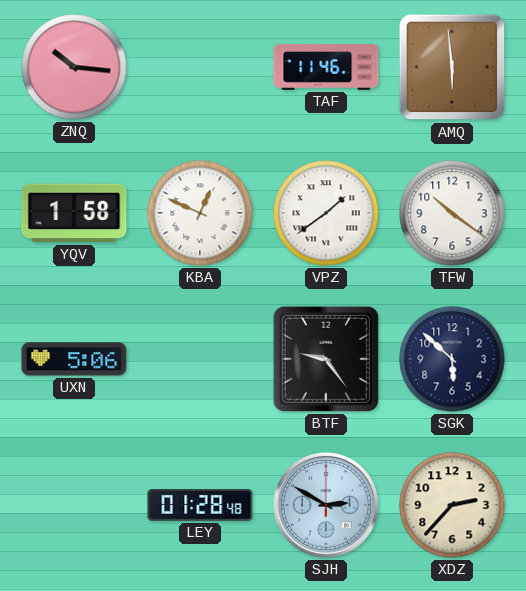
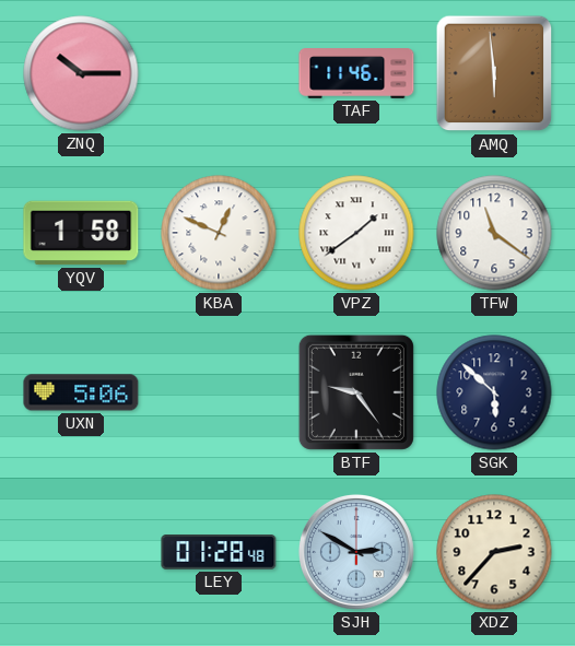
ZNQ: 10:16 -> 10:15 (81, 73)
TFW: 10:21 -> 11:21 (494, 233)
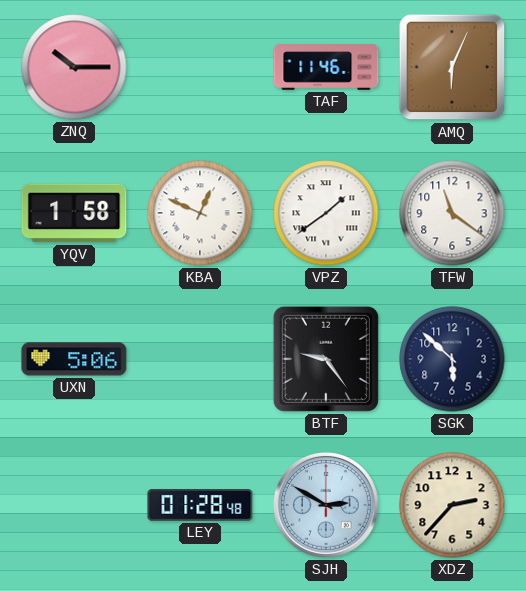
AMQ: 5:59 -> 6:04 (452, 67)
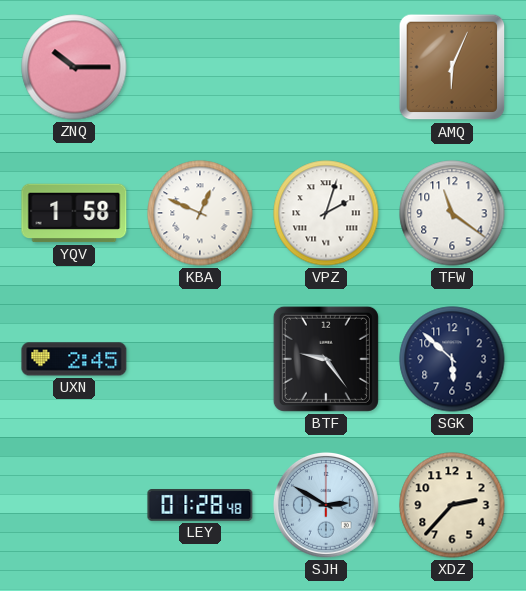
TAF: 11:46 -> none (326, 67)
VPZ: 1:39 -> 2:03 (326, 213)
UXN: 5:06 -> 2:45 (74, 359)
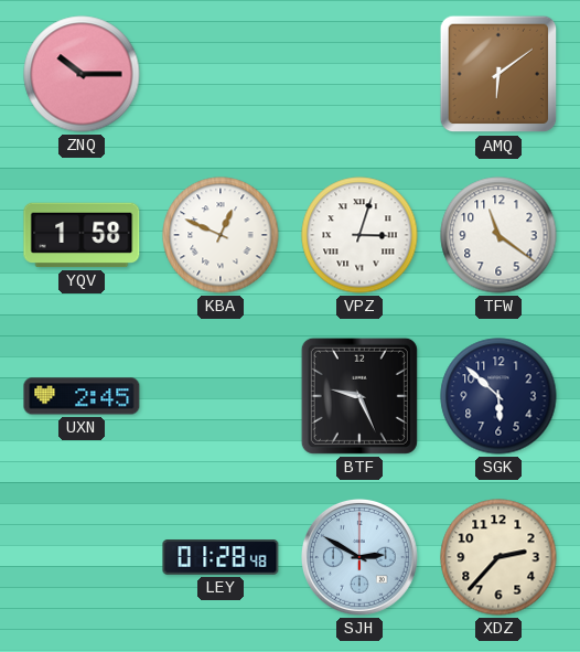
AMQ: 6:04 -> 6:09 (498, 74)
VPZ: 2:03 -> 3:03 (359, 235)
BTF: 9:24 -> 9:26 (359, 396)
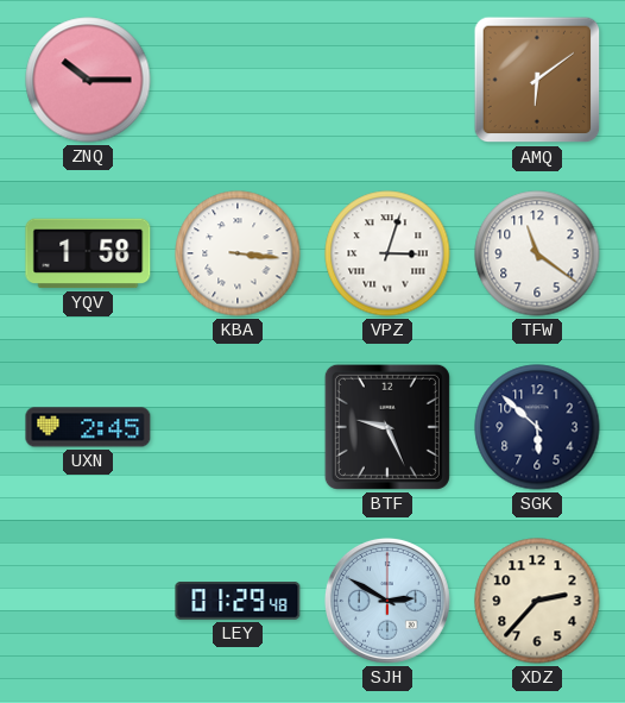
KBA: 12:49 -> 3:16 (238, 253)
LEY: 01:28 -> 01:29 (238, 601)
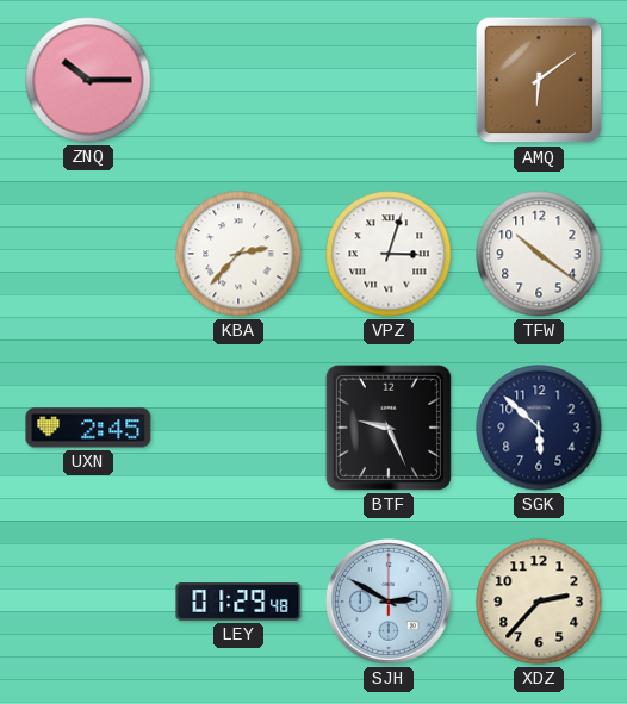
YQV: 1:58 -> none (88, 253)
KBA: 3:16 -> 2:37 (238, 254)
TFW: 11:21 -> 10:21 (539, 254)
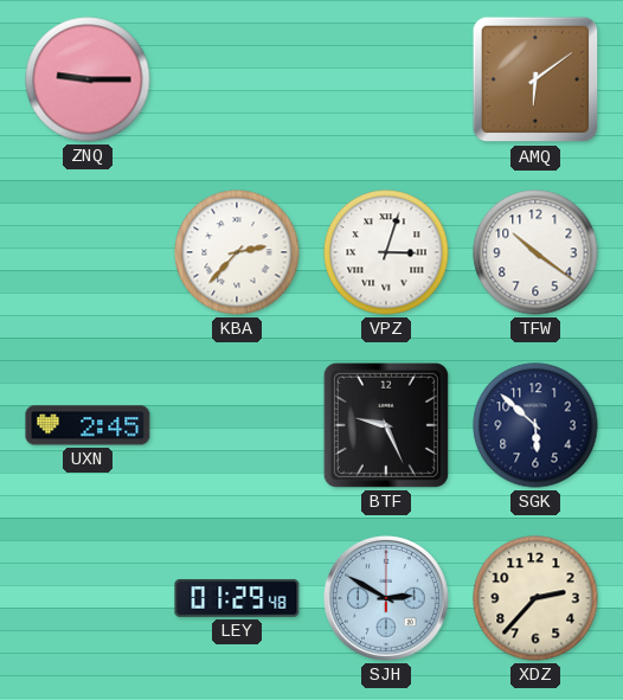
ZNQ: 10:15 -> 9:15 (88, 79)
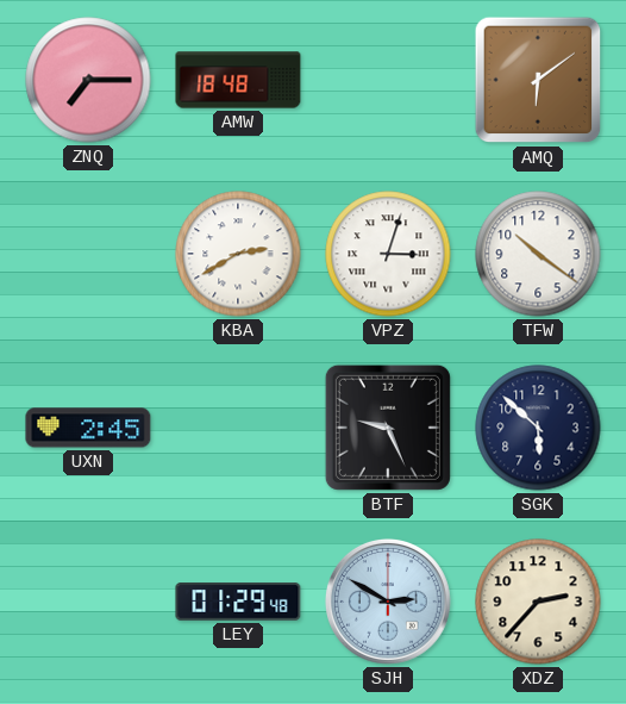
ZNQ: 9:15 -> 7:15 (88, 80)
AMW: none -> 18:48 (238, 80)
KBA: 2:37 -> 2:40 (238, 254)
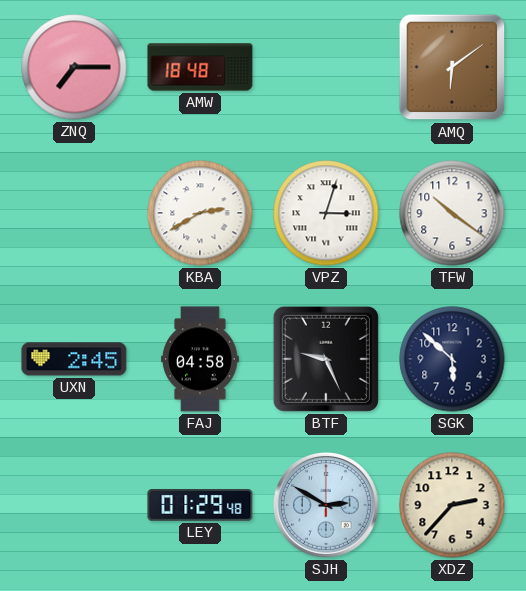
FAJ: none -> 04:58 (200, 359)
